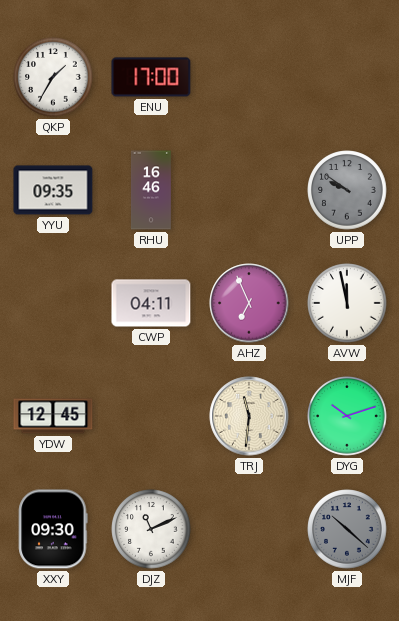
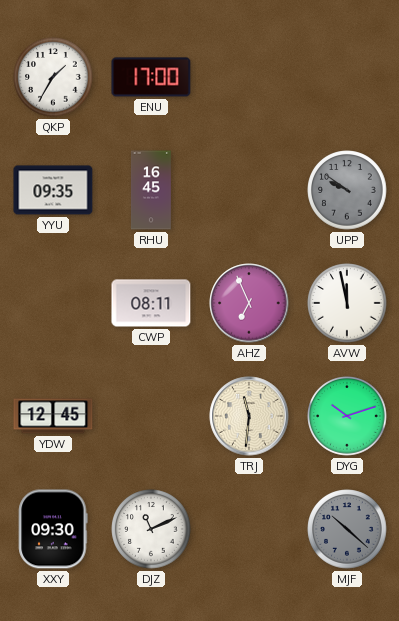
RHU: 16:46 -> 16:45 (151, 190)
CWP: 04:11 -> 08:11 (151, 303)
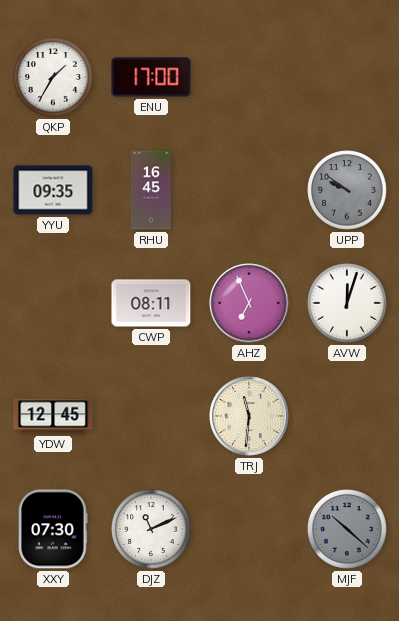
AVW: 11:58 -> 12:03 (347, 303)
DYG: 10:12 -> none (347, 416)
XXY: 09:30 -> 07:30 (53, 529)
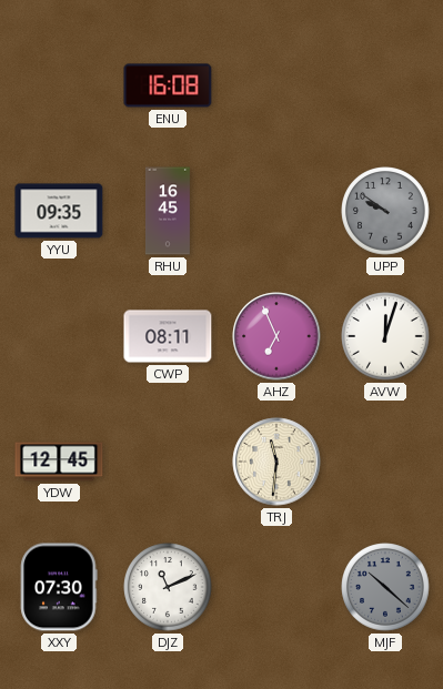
QKP: 1:35 -> none (53, 77)
ENU: 17:00 -> 16:08 (168, 85)
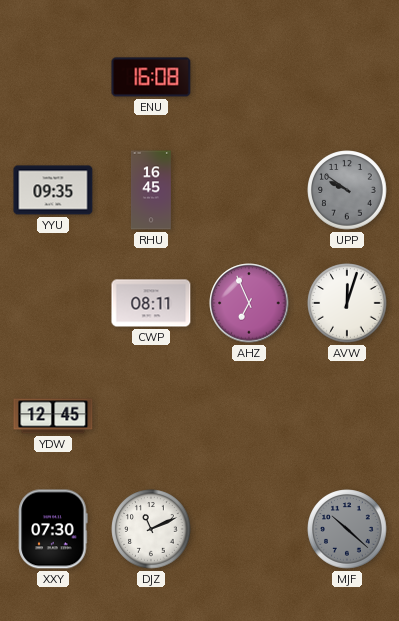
TRJ: 11:31 -> none (276, 462)
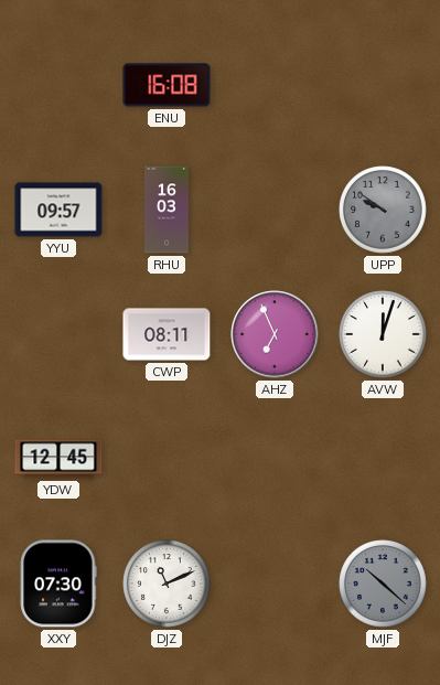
YYU: 09:35 -> 09:57 (58, 210)
RHU: 16:45 -> 16:03 (167, 210)
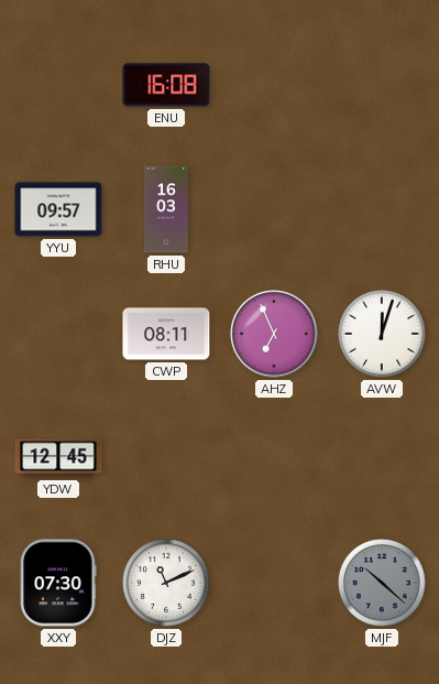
UPP: 9:51 -> none (383, 210)
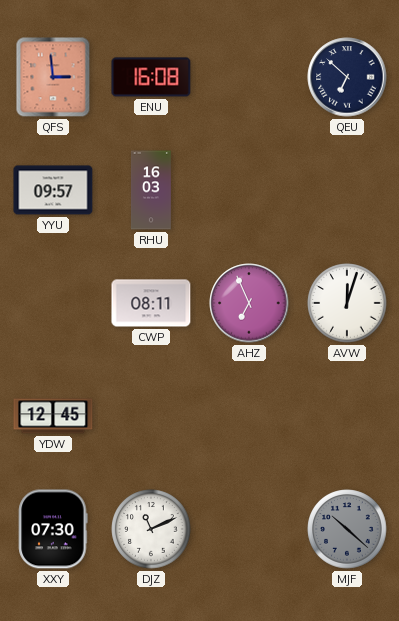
QFS: none -> 2:59 (53, 77)
QEU: none -> 6:52 (347, 77)
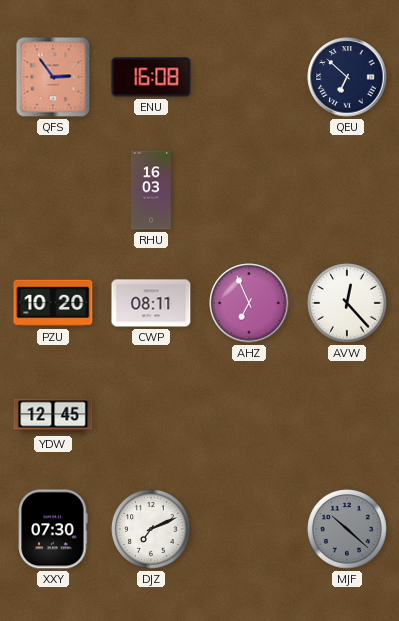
QFS: 2:59 -> 2:54 (53, 77)
YYU: 09:57 -> none (53, 190)
PZU: none -> 10:20 (53, 303)
AVW: 12:03 -> 12:23 (347, 303)
DJZ: 11:11 -> 7:11 (151, 529)
